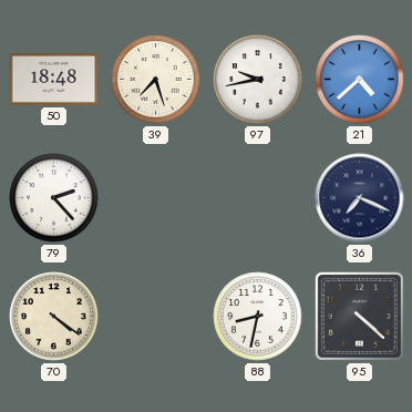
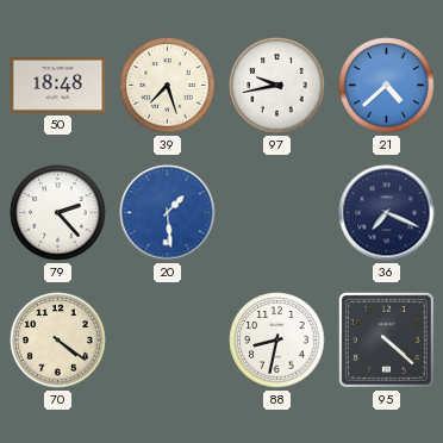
20: none -> 1:29 (168, 213)
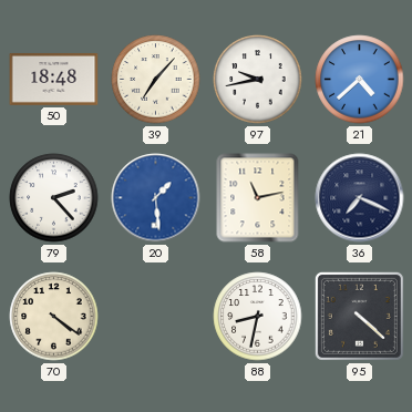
39: 7:27 -> 7:07 (156, 80)
58: none -> 11:13 (258, 198)
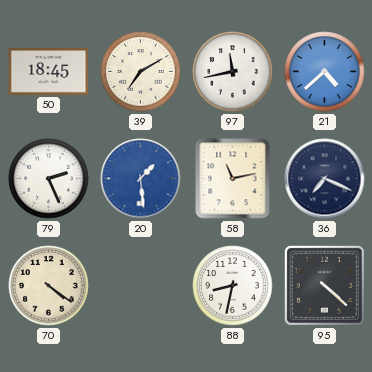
50: 18:48 -> 18:45 (49, 71)
39: 7:07 -> 7:10 (141, 72)
97: 9:43 -> 11:43 (233, 72)
79: 2:23 -> 2:26 (49, 179)
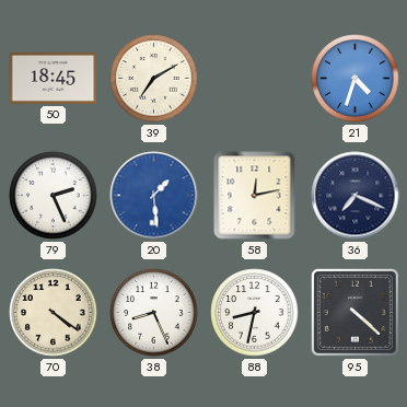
97: 11:43 -> none (233, 72)
21: 4:38 -> 4:33 (356, 79)
58: 11:13 -> 12:13 (255, 196)
38: none -> 8:26 (154, 313)
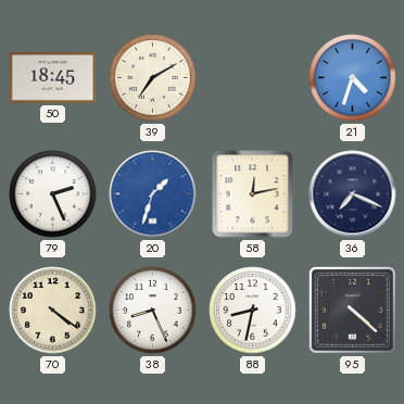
20: 1:29 -> 1:33 (153, 194)
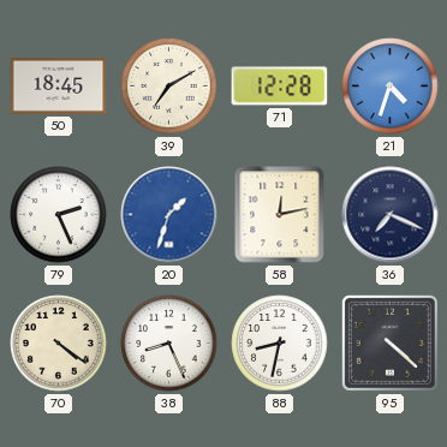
71: none -> 12:28 (280, 87)
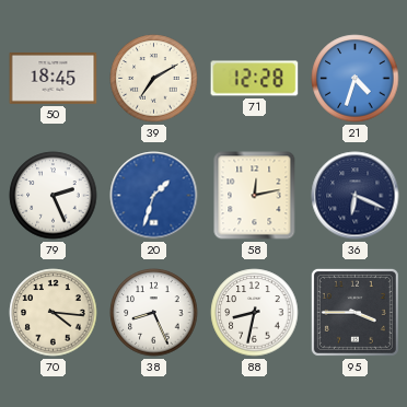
36: 7:19 -> 6:19 (356, 196)
70: 4:21 -> 4:16 (54, 313)
95: 4:22 -> 3:45 (354, 312)
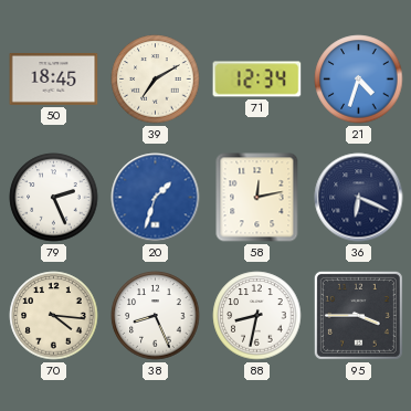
71: 12:28 -> 12:34 (257, 80)
